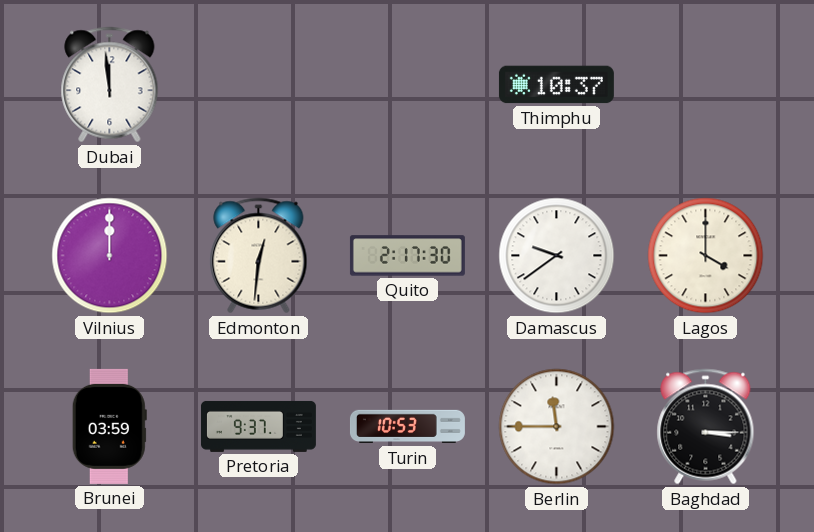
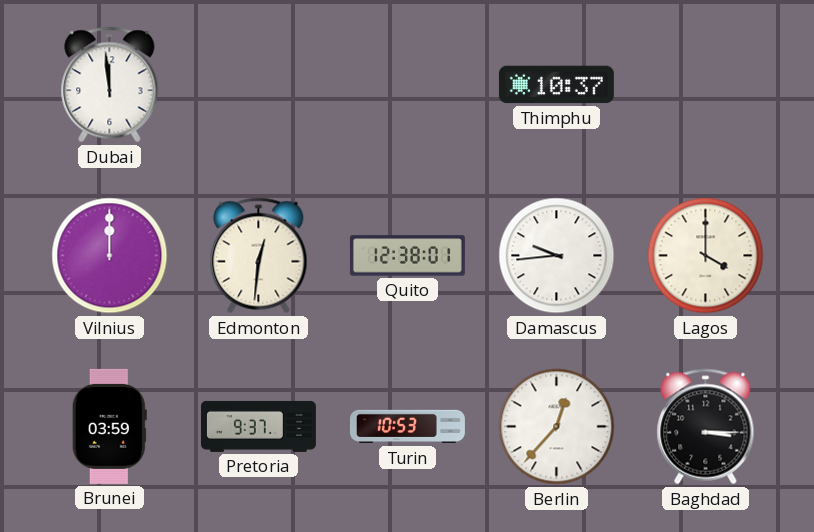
Quito: 2:17 -> 12:38 (407, 256)
Damascus: 9:39 -> 9:44 (557, 256)
Berlin: 11:45 -> 12:37 (557, 427)
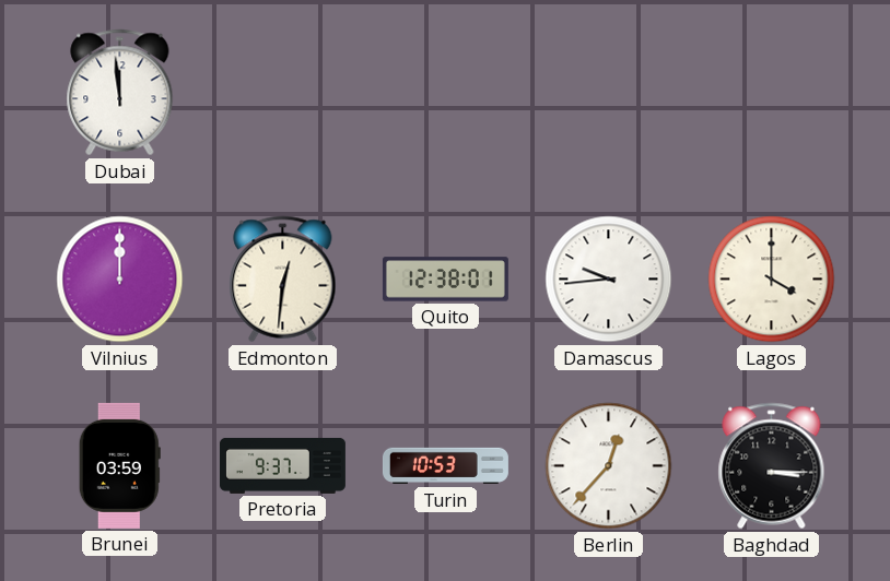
Thimphu: 10:37 -> none (556, 85)
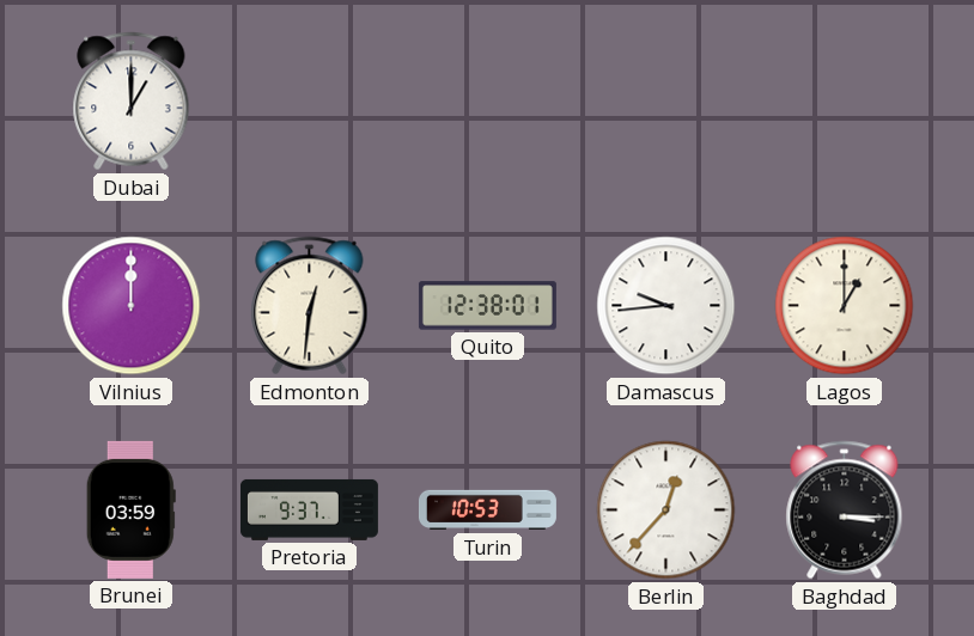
Dubai: 11:59 -> 1:00 (132, 102)
Lagos: 4:00 -> 1:00 (845, 306)
